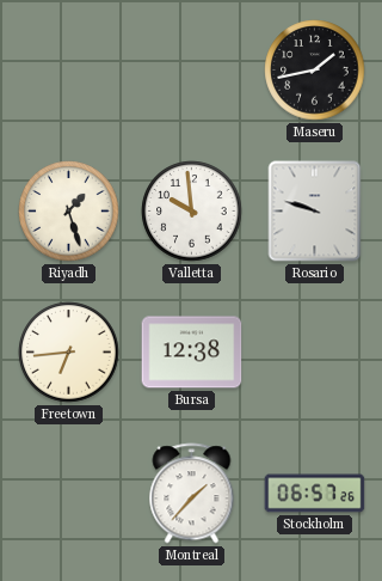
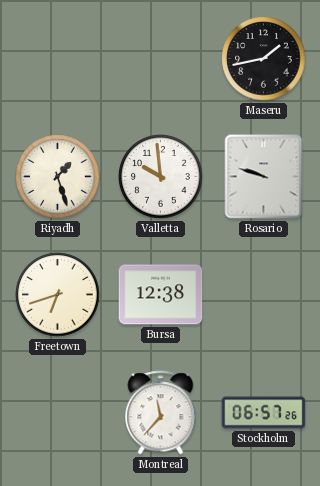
Freetown: 6:44 -> 6:42 (58, 295)
Montreal: 1:37 -> 11:37 (161, 413)
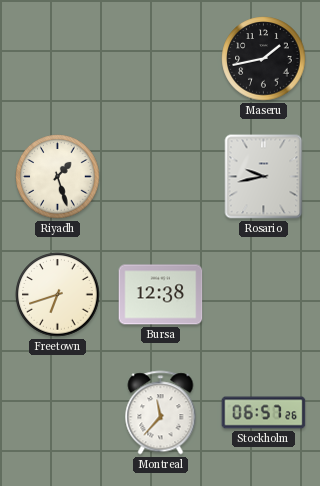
Valletta: 9:59 -> none (161, 177)
Rosario: 9:48 -> 9:43 (264, 177)
